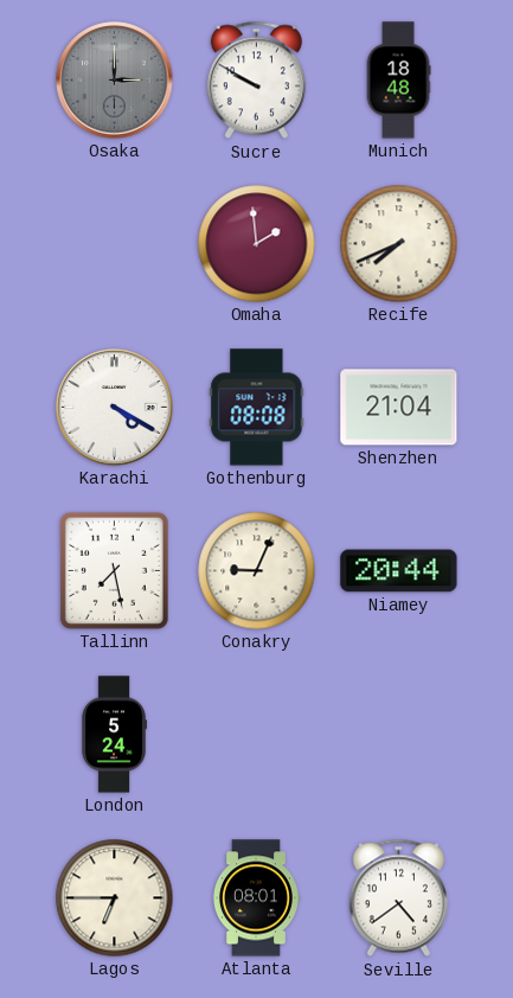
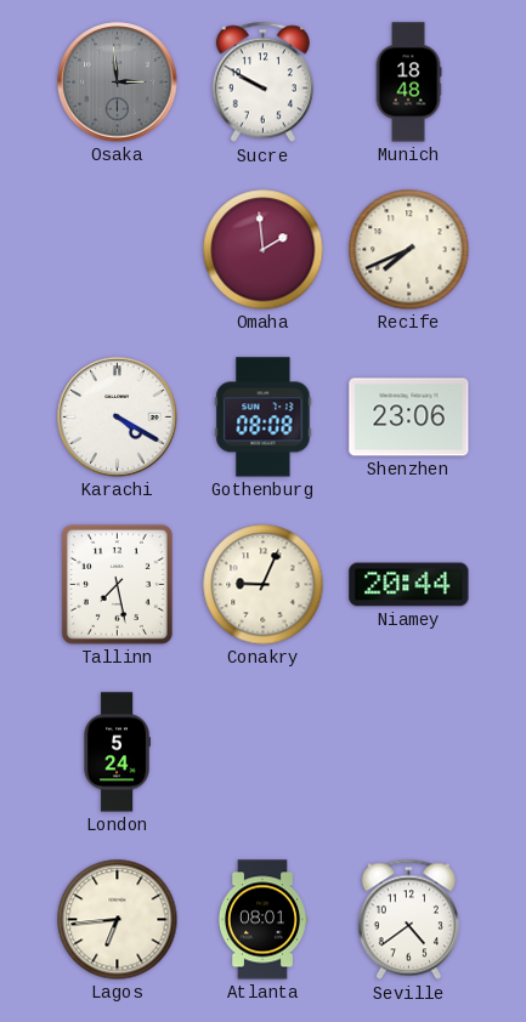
Osaka: 3:00 -> 2:59 (118, 83)
Shenzhen: 21:04 -> 23:06 (409, 418)
Lagos: 6:45 -> 6:44 (118, 920)
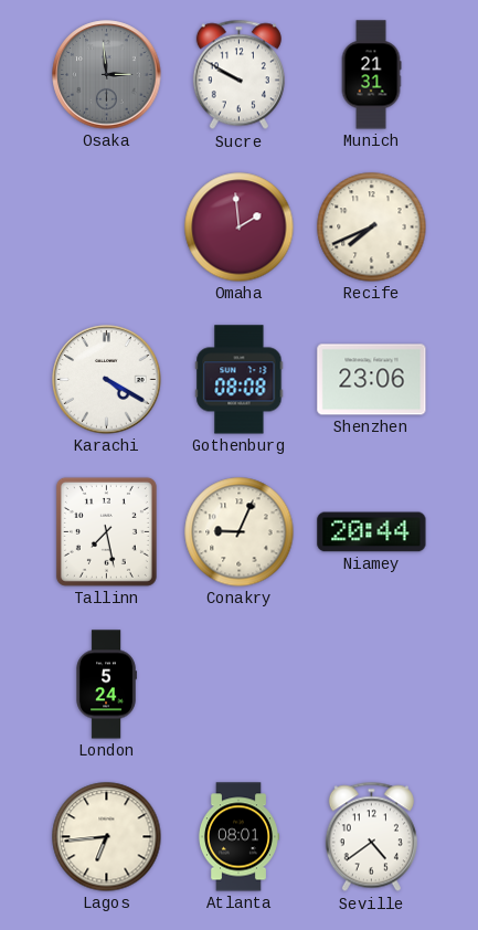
Munich: 18:48 -> 21:31 (371, 75)
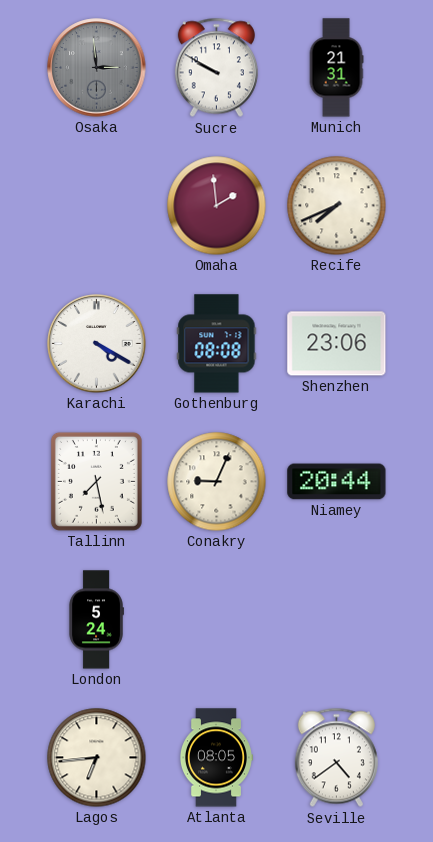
Atlanta: 08:01 -> 08:05 (216, 758)
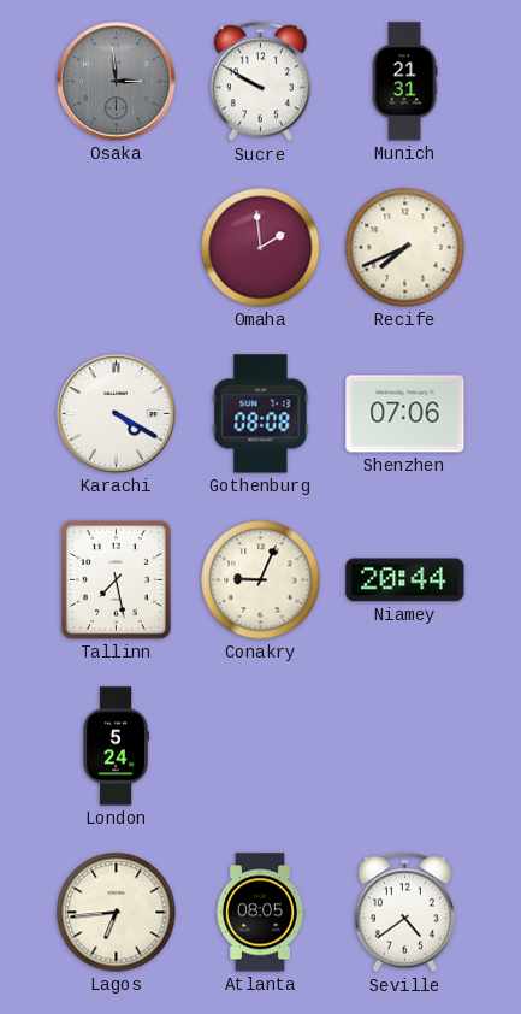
Shenzhen: 23:06 -> 07:06 (405, 414)
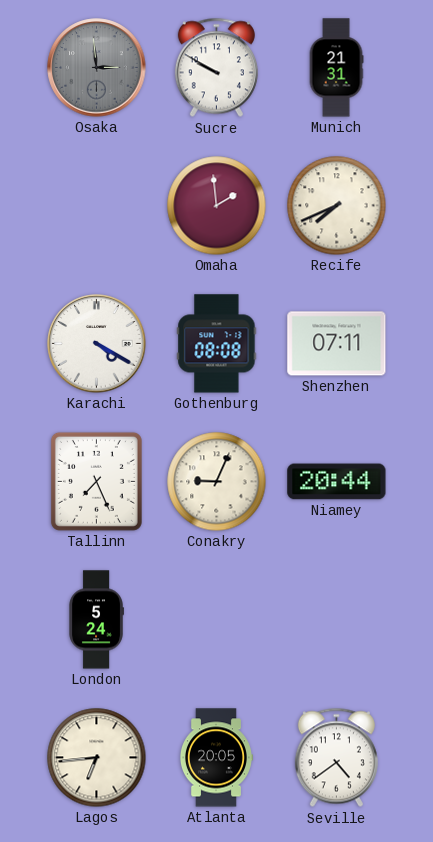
Shenzhen: 07:06 -> 07:11 (337, 344)
Tallinn: 7:28 -> 7:26 (96, 481)
Atlanta: 08:05 -> 20:05 (216, 758)
